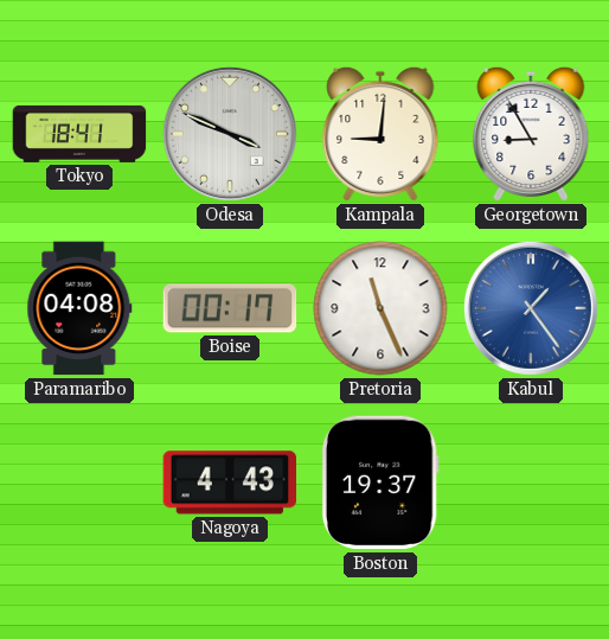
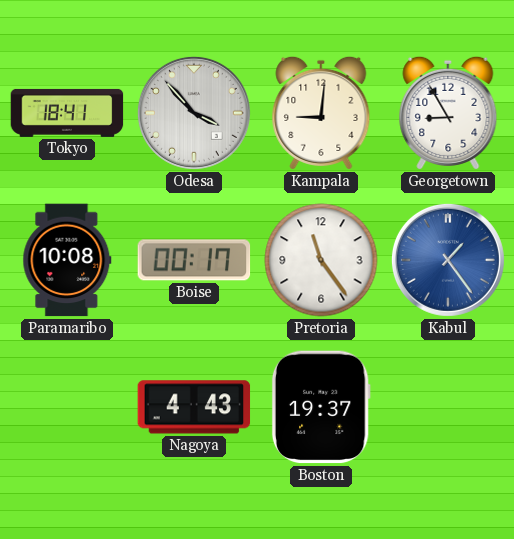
Odesa: 3:49 -> 3:53 (194, 113)
Paramaribo: 04:08 -> 10:08 (67, 260)
Pretoria: 11:26 -> 11:24 (321, 260)
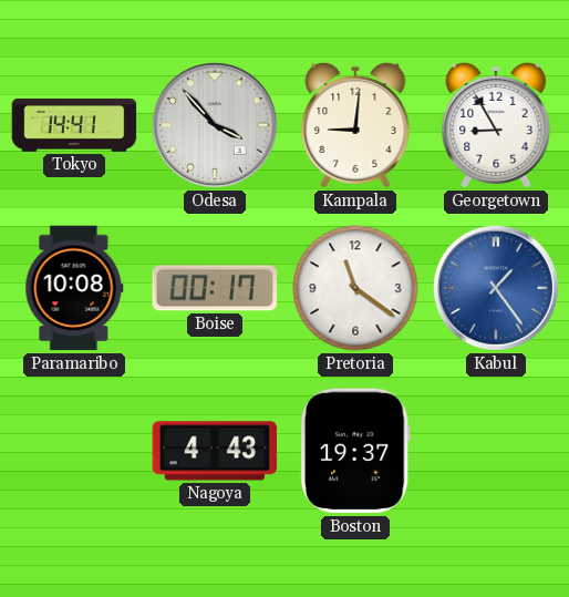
Tokyo: 18:41 -> 14:41 (74, 125)
Pretoria: 11:24 -> 11:21 (355, 288)
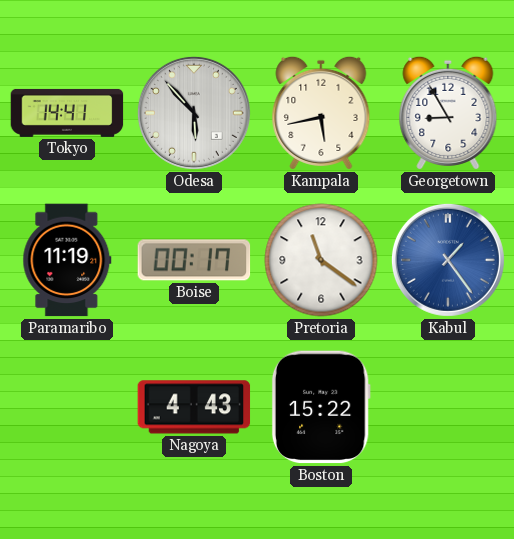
Odesa: 3:53 -> 5:53 (194, 113)
Kampala: 9:01 -> 5:43 (321, 113)
Paramaribo: 10:08 -> 11:19 (67, 260)
Boston: 19:37 -> 15:22 (321, 407)
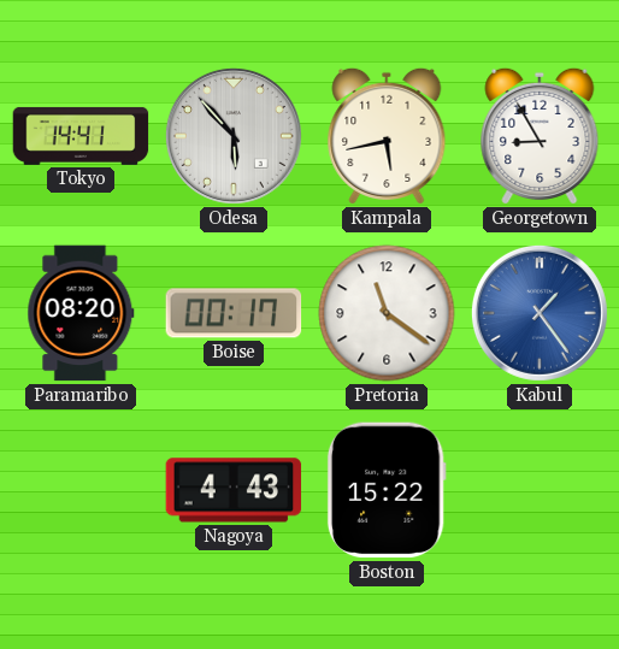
Paramaribo: 11:19 -> 08:20 (81, 313)
